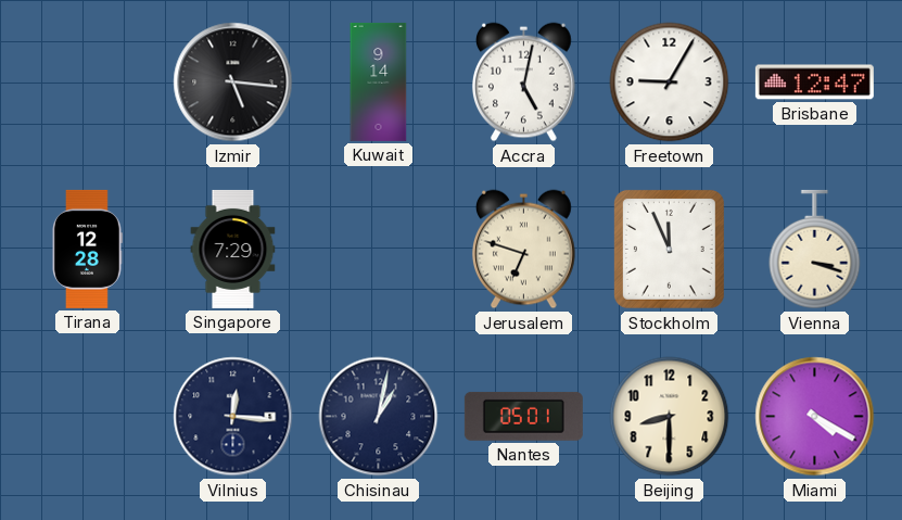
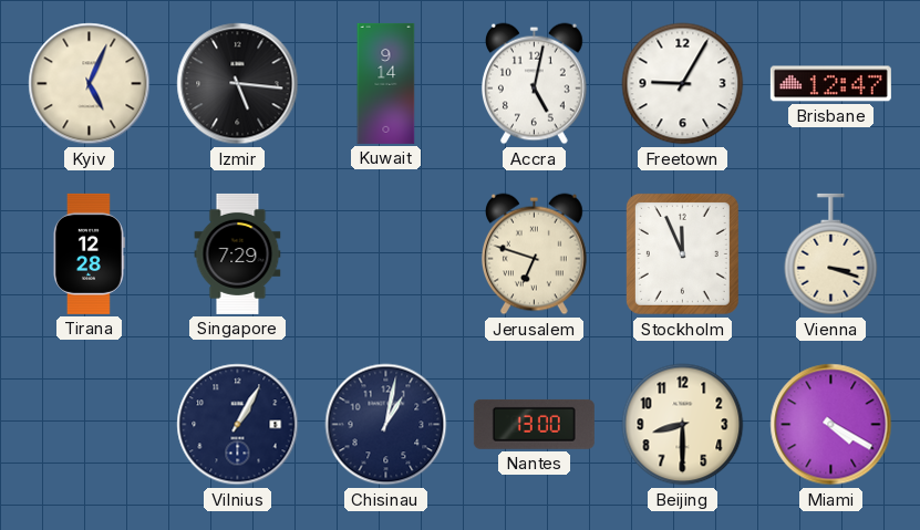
Kyiv: none -> 5:04 (90, 84)
Vilnius: 12:16 -> 1:05 (238, 425)
Nantes: 05:01 -> 13:00 (534, 424)
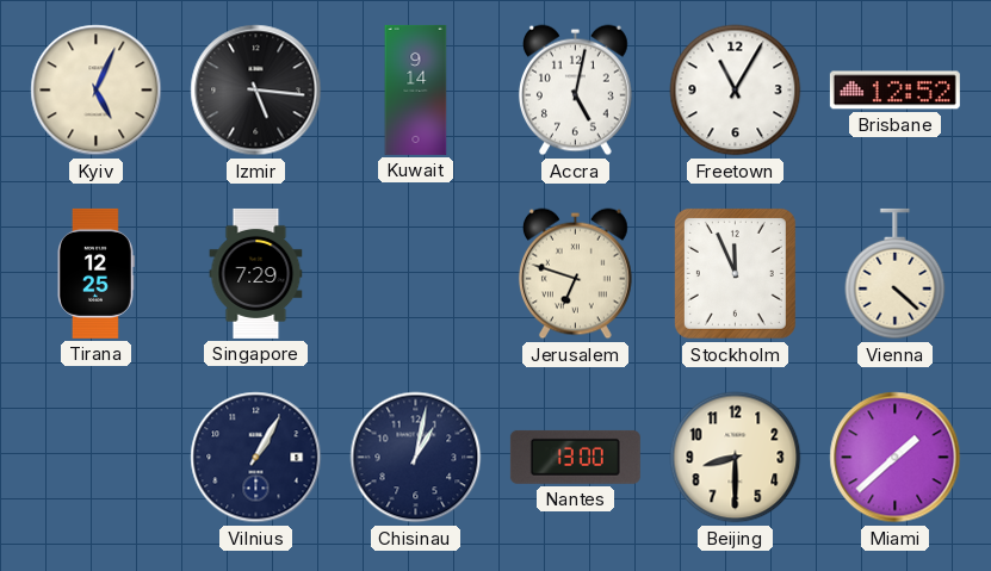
Freetown: 9:05 -> 11:05 (736, 91)
Brisbane: 12:47 -> 12:52 (894, 91)
Tirana: 12:28 -> 12:25 (97, 273)
Vienna: 3:18 -> 4:22 (896, 274)
Miami: 4:20 -> 1:38 (896, 458)
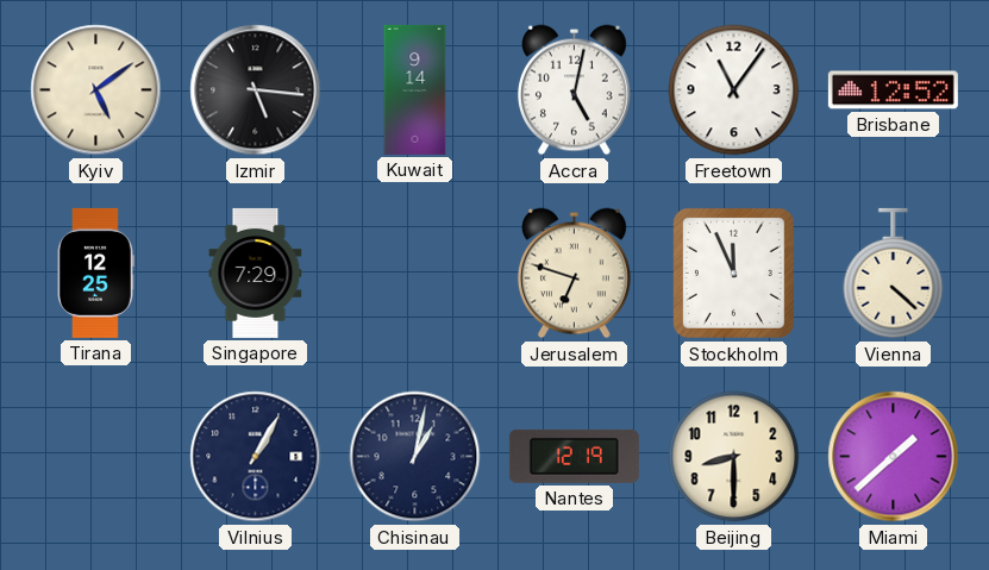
Kyiv: 5:04 -> 5:09 (96, 90)
Freetown: 11:05 -> 11:06 (734, 90)
Nantes: 13:00 -> 12:19 (574, 456)
